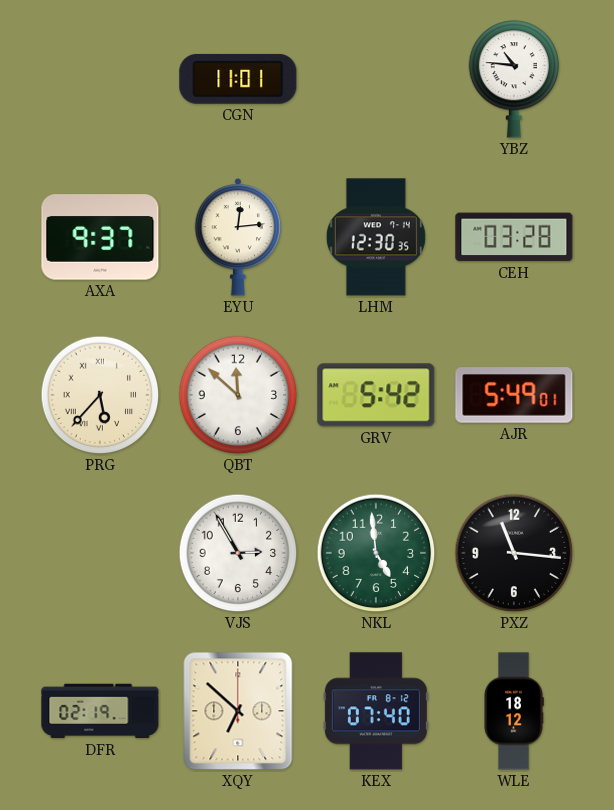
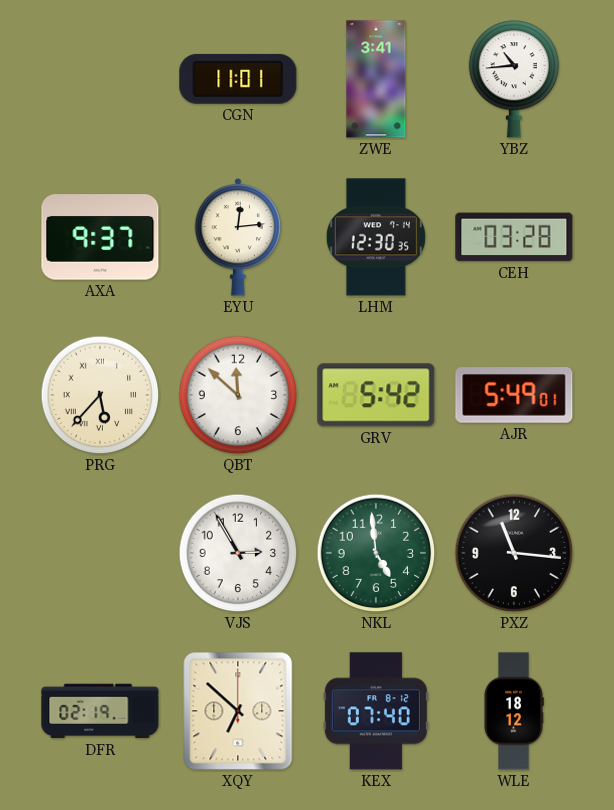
ZWE: none -> 3:41 (376, 79)
YBZ: 10:46 -> 10:44 (514, 79)
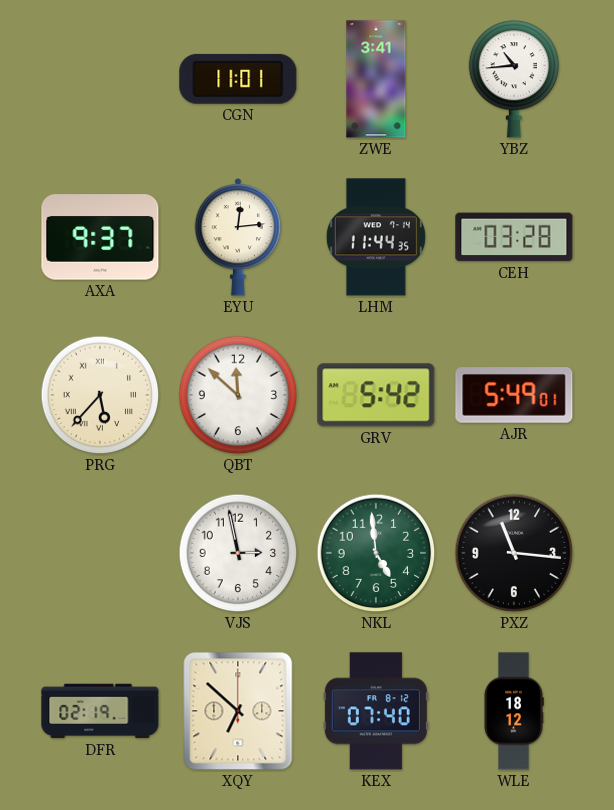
LHM: 12:30 -> 11:44 (376, 237)
VJS: 2:55 -> 2:58 (238, 553)
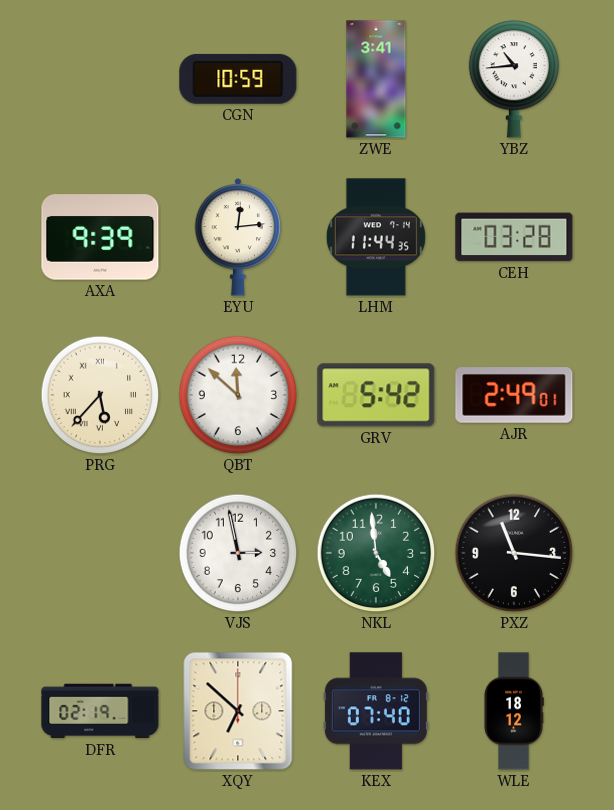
CGN: 11:01 -> 10:59 (238, 79)
AXA: 9:37 -> 9:39 (100, 237)
AJR: 5:49 -> 2:49 (514, 395)
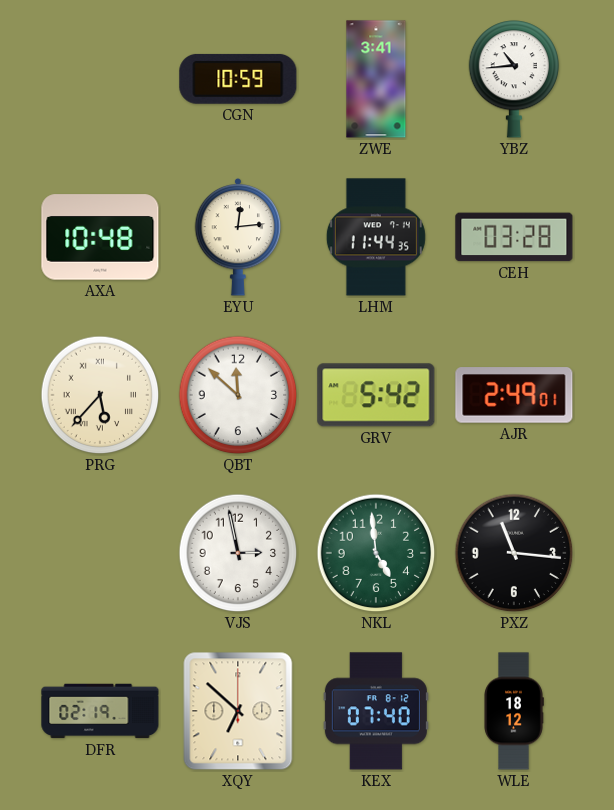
AXA: 9:39 -> 10:48 (100, 237)
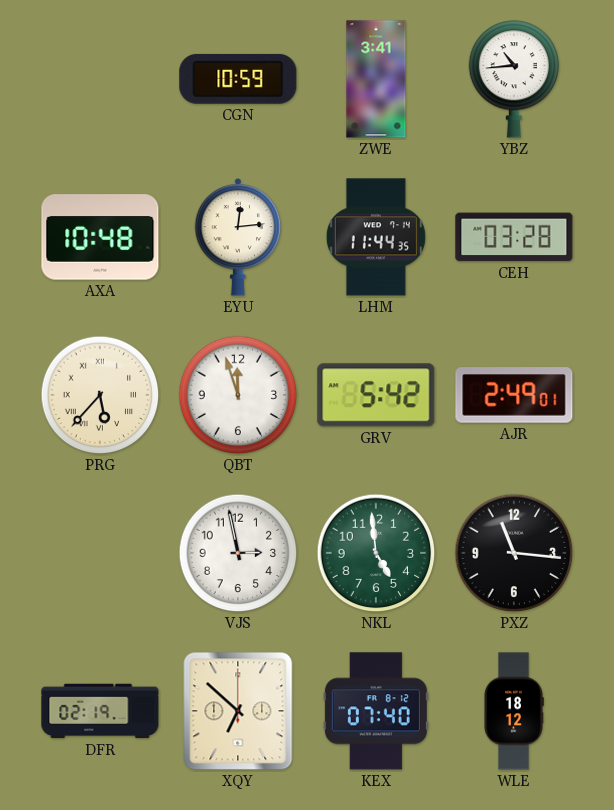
QBT: 11:52 -> 11:57 (238, 395)
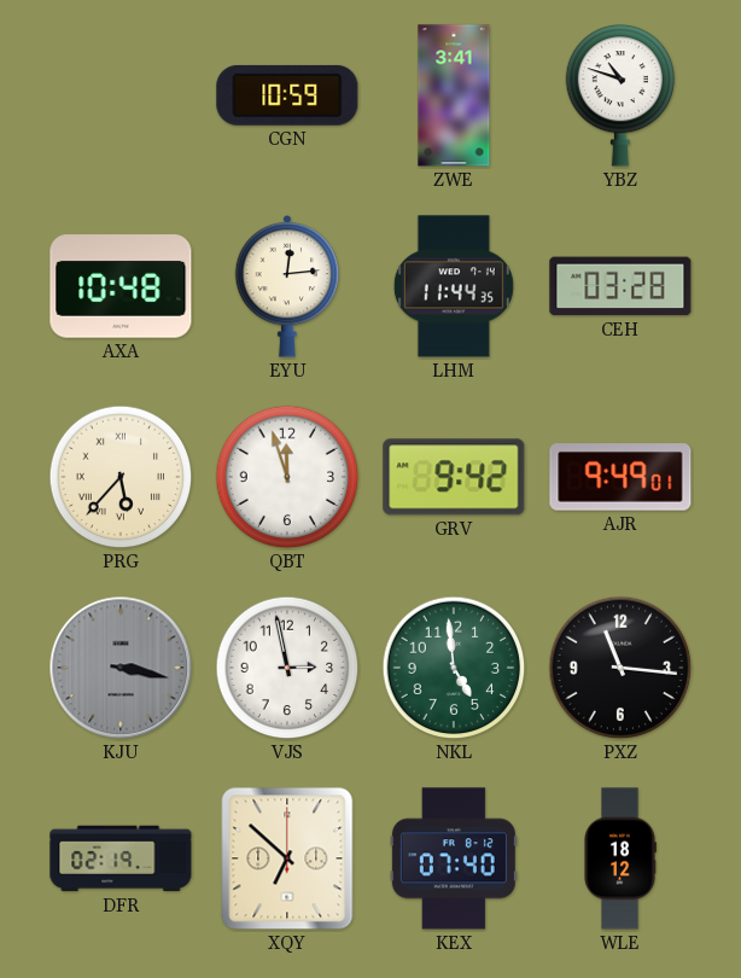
YBZ: 10:44 -> 10:48 (620, 95)
GRV: 5:42 -> 9:42 (454, 477)
AJR: 2:49 -> 9:49 (620, 477)
KJU: none -> 3:17 (121, 668)
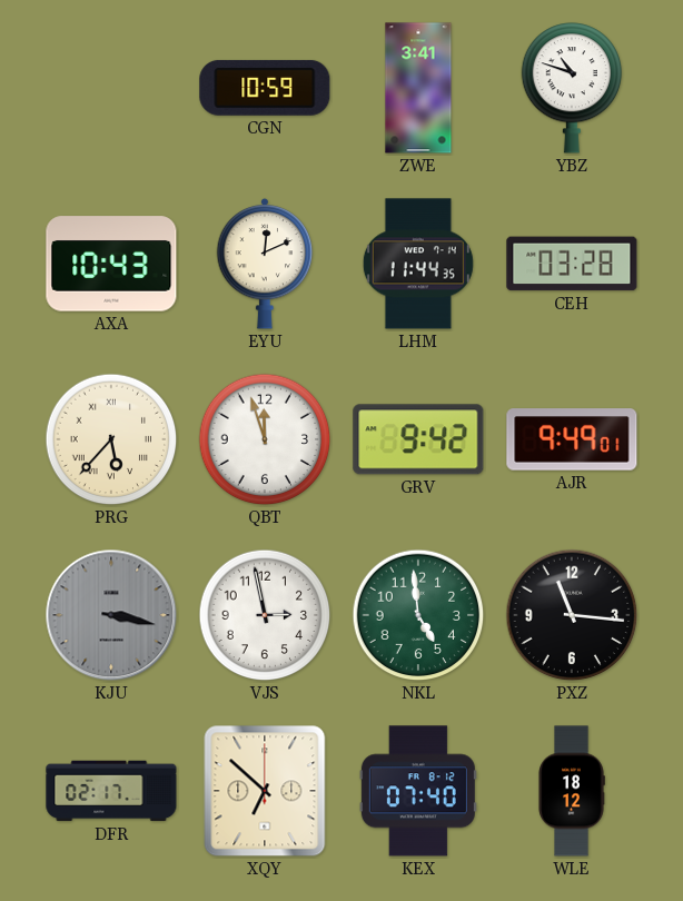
AXA: 10:48 -> 10:43 (111, 264)
EYU: 12:14 -> 12:11 (265, 264)
DFR: 02:19 -> 02:17 (111, 791)
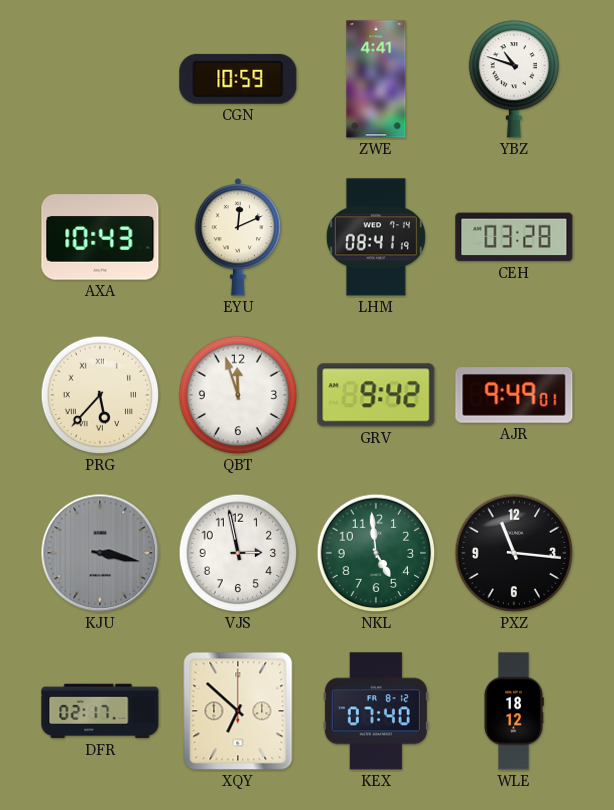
ZWE: 3:41 -> 4:41 (376, 79)
LHM: 11:44 -> 08:41 (376, 237)
